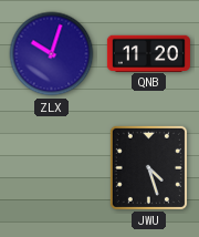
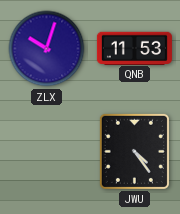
QNB: 11:20 -> 11:53 (134, 48)
JWU: 4:27 -> 4:24 (134, 151)
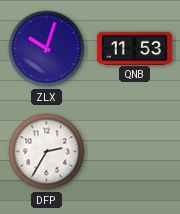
DFP: none -> 2:35 (47, 152)
JWU: 4:24 -> none (134, 151)
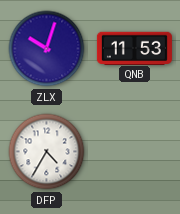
DFP: 2:35 -> 4:35 (47, 152)
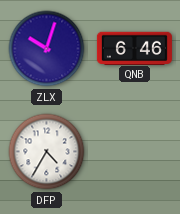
QNB: 11:53 -> 6:46 (134, 48)
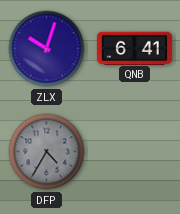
QNB: 6:46 -> 6:41 (134, 48)
DFP dial: white -> grey (47, 152)
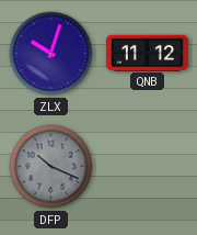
QNB: 6:41 -> 11:12 (147, 53)
DFP: 4:35 -> 10:19 (51, 167)
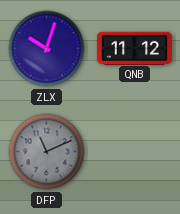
DFP: 10:19 -> 11:11 (47, 152)
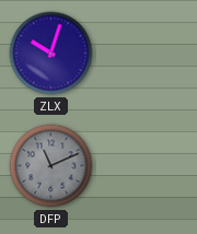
QNB: 11:12 -> none (134, 48)
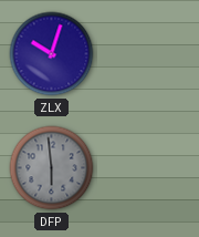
DFP: 11:11 -> 5:59 (52, 168)
